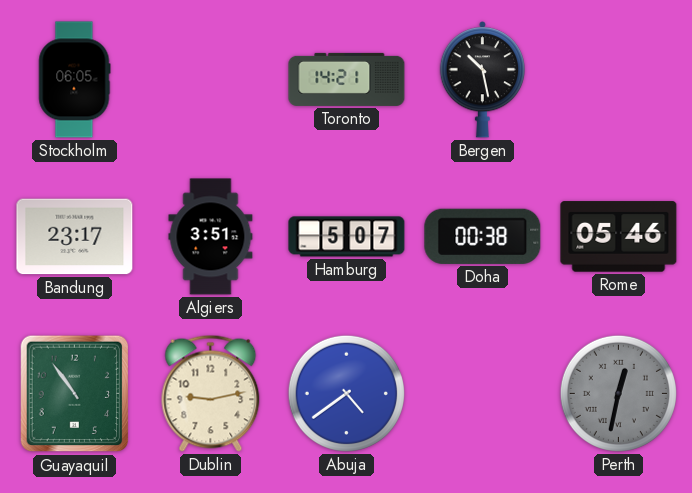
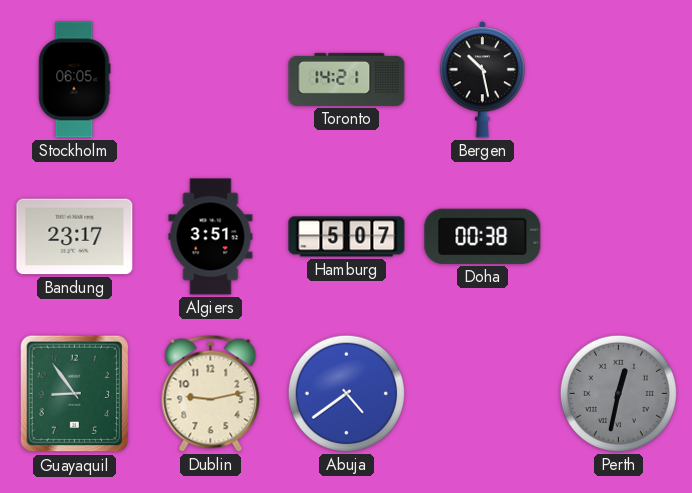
Rome: 05:46 -> none (619, 237)
Guayaquil: 10:54 -> 8:54 (75, 394)
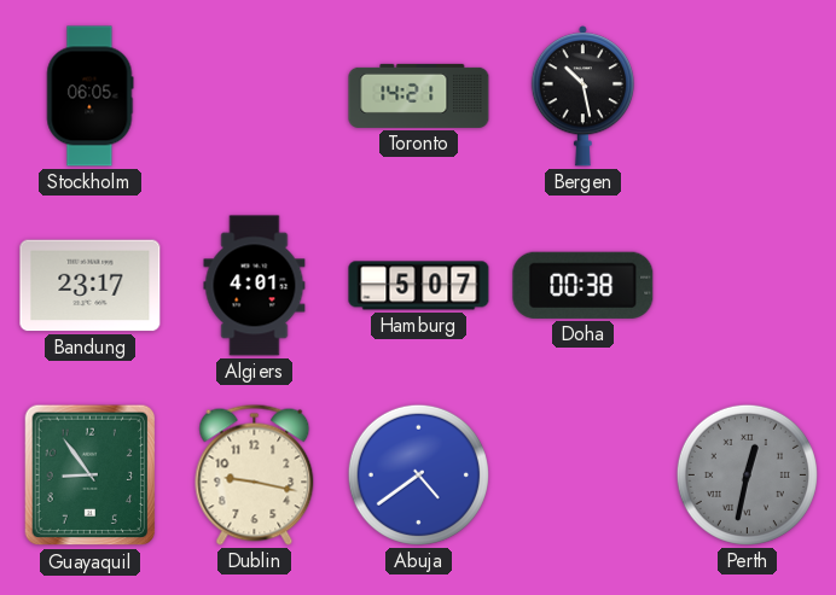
Algiers: 3:51 -> 4:01 (255, 286)
Dublin: 9:13 -> 9:17 (255, 474)
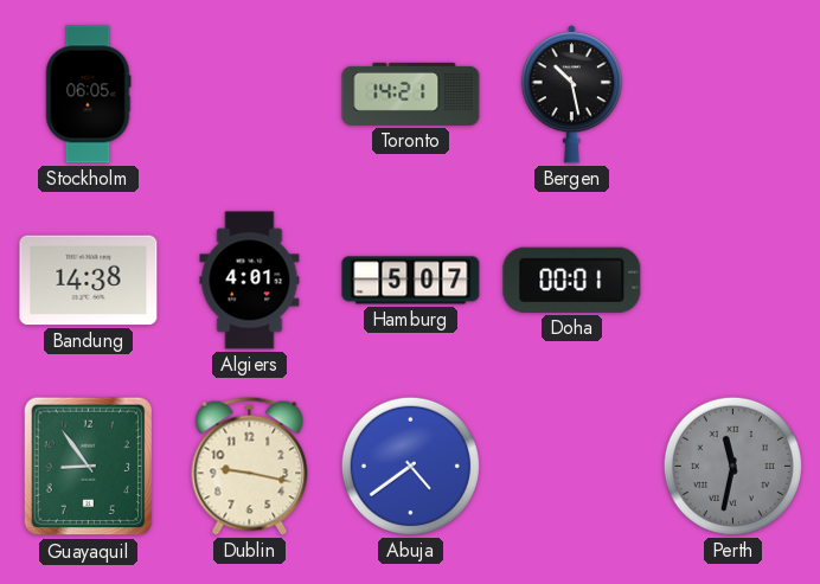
Bandung: 23:17 -> 14:38 (89, 281)
Doha: 00:38 -> 00:01 (572, 280)
Perth: 12:32 -> 11:32 (732, 466)
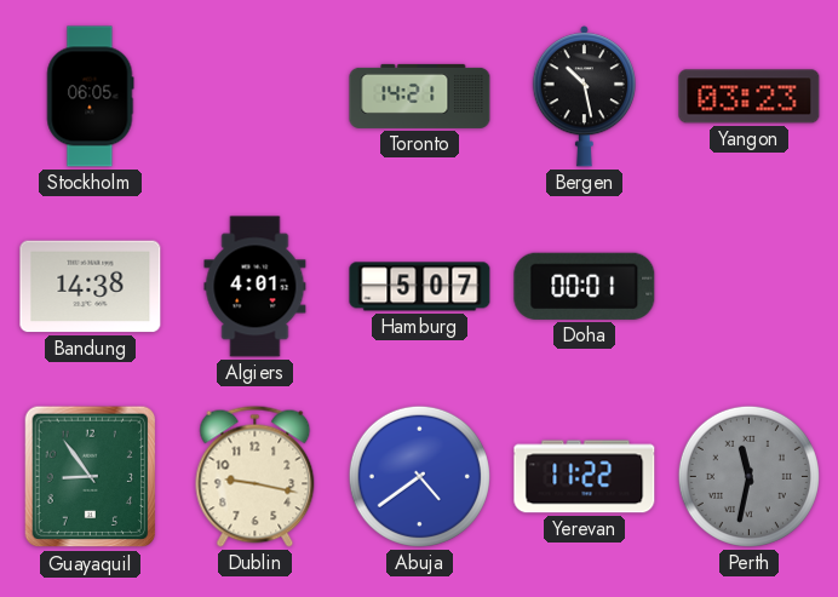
Yangon: none -> 03:23 (750, 97)
Yerevan: none -> 11:22 (585, 477)
